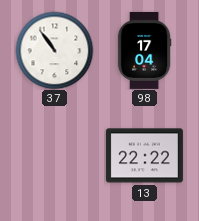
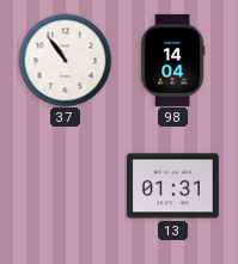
98: 17:04 -> 14:04 (172, 60)
13: 22:22 -> 01:31 (172, 186)
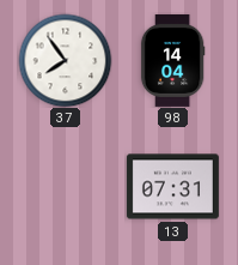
37: 10:54 -> 7:54 (65, 60)
13: 01:31 -> 07:31 (172, 187)
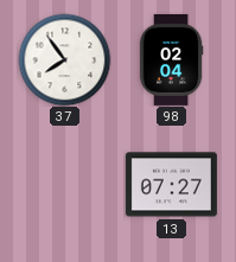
98: 14:04 -> 02:04 (171, 59)
13: 07:31 -> 07:27 (171, 185)
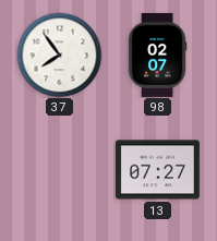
98: 02:04 -> 02:07 (157, 55)
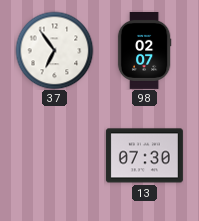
37: 7:54 -> 6:54 (54, 50)
13: 07:27 -> 07:30 (144, 156)
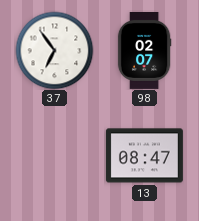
13: 07:30 -> 08:47 (144, 156)
